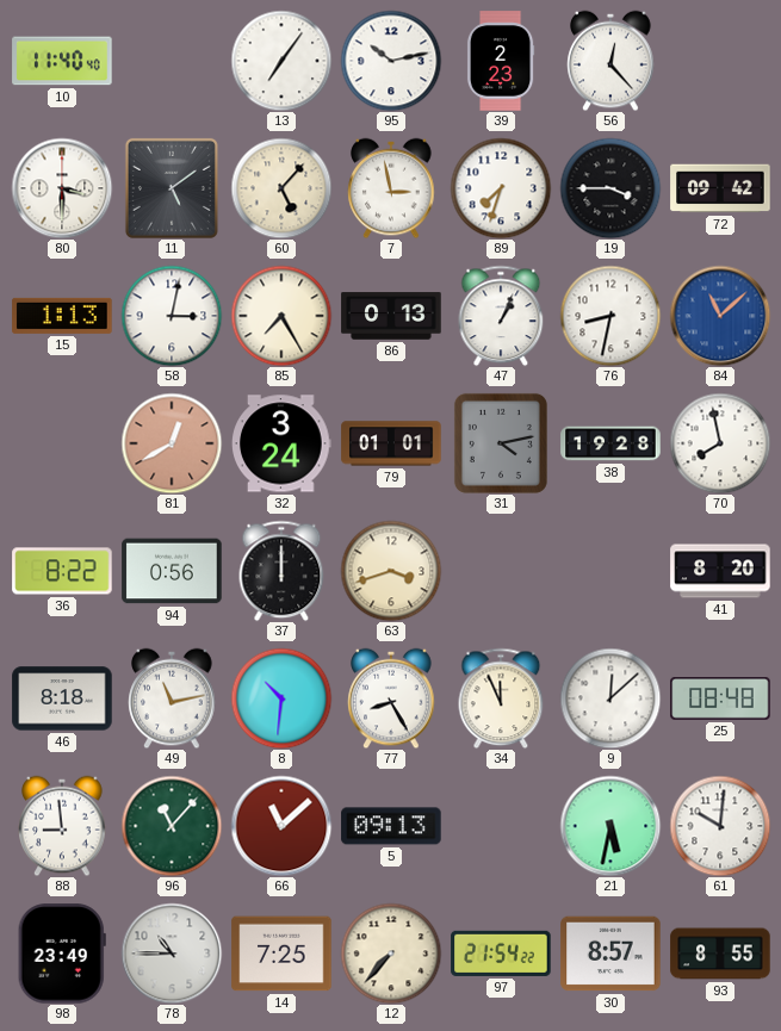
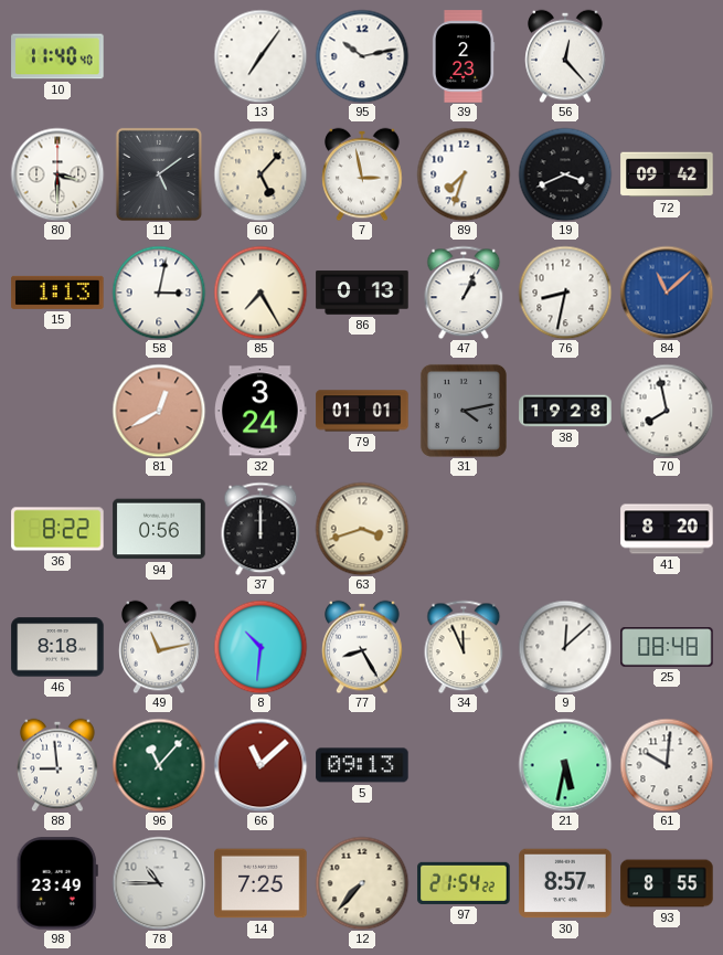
19: 3:45 -> 3:41 (565, 174)
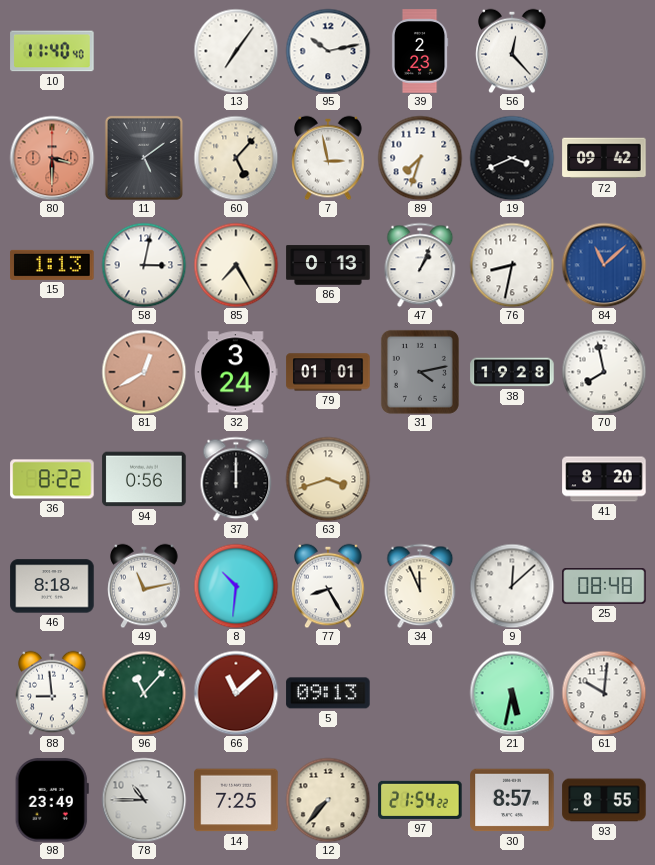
80 dial: white -> salmon (52, 158)
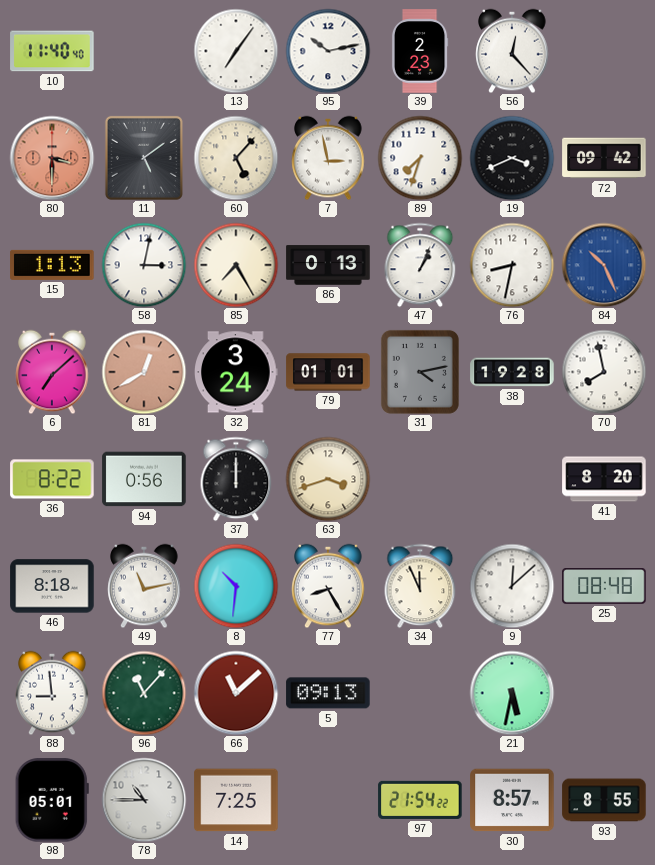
84: 11:08 -> 10:26 (604, 265)
6: none -> 7:08 (52, 372)
61: 10:01 -> none (604, 693)
98: 23:49 -> 05:01 (52, 800)
12: 7:37 -> none (328, 800)
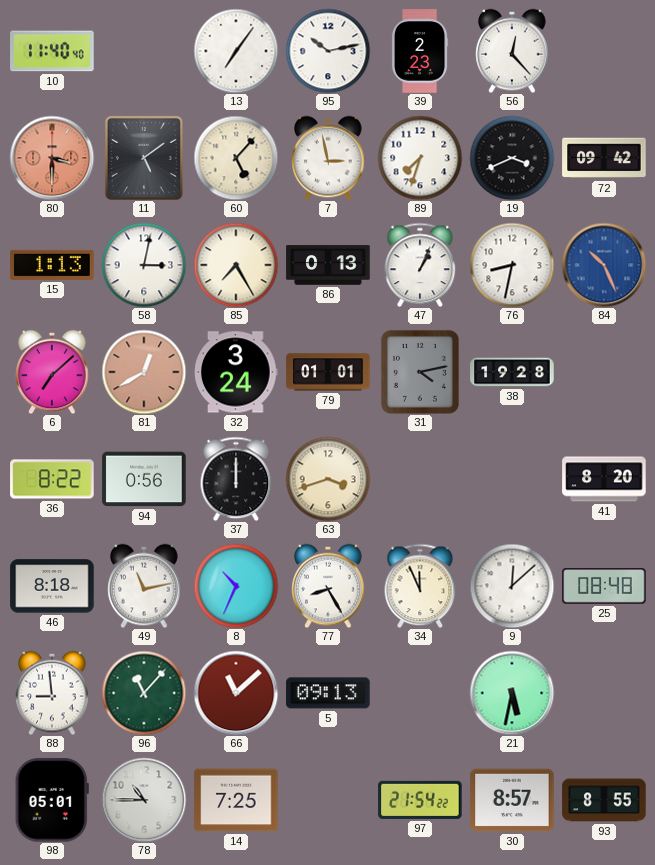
70: 7:58 -> none (604, 372)
8: 10:31 -> 10:34 (236, 586)
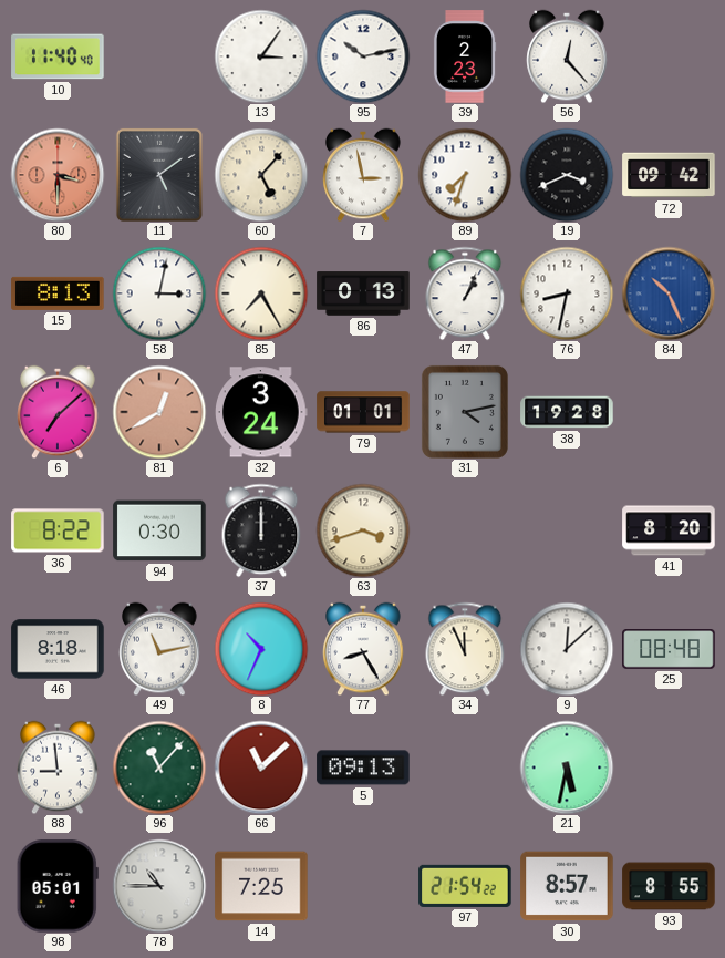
13: 7:06 -> 3:06 (261, 56)
15: 1:13 -> 8:13 (58, 293)
94: 0:56 -> 0:30 (159, 530)
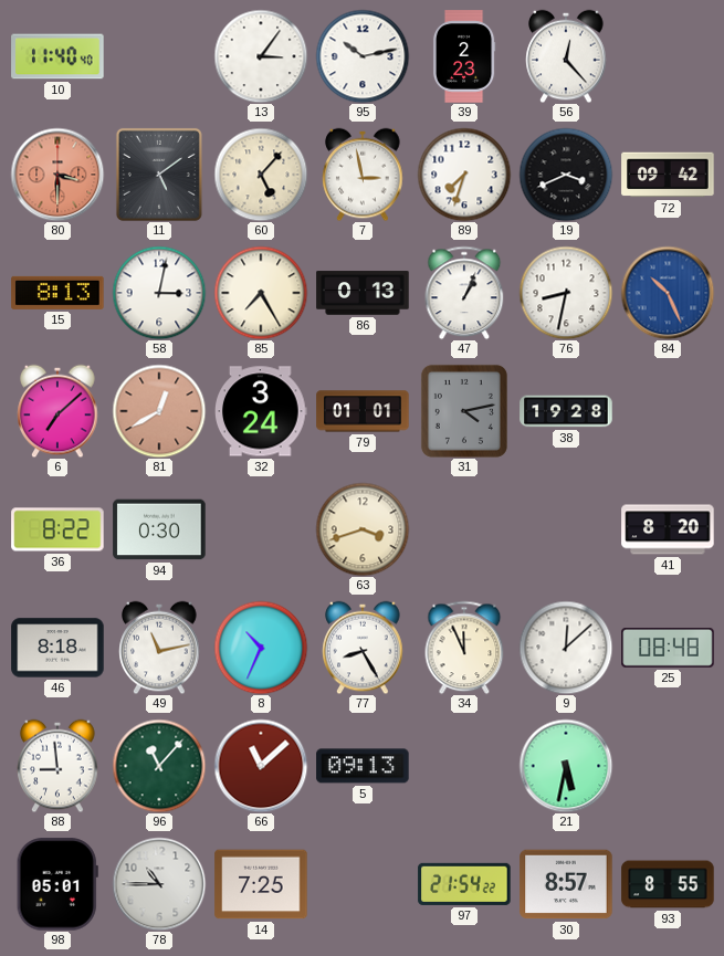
37: 12:00 -> none (261, 530)
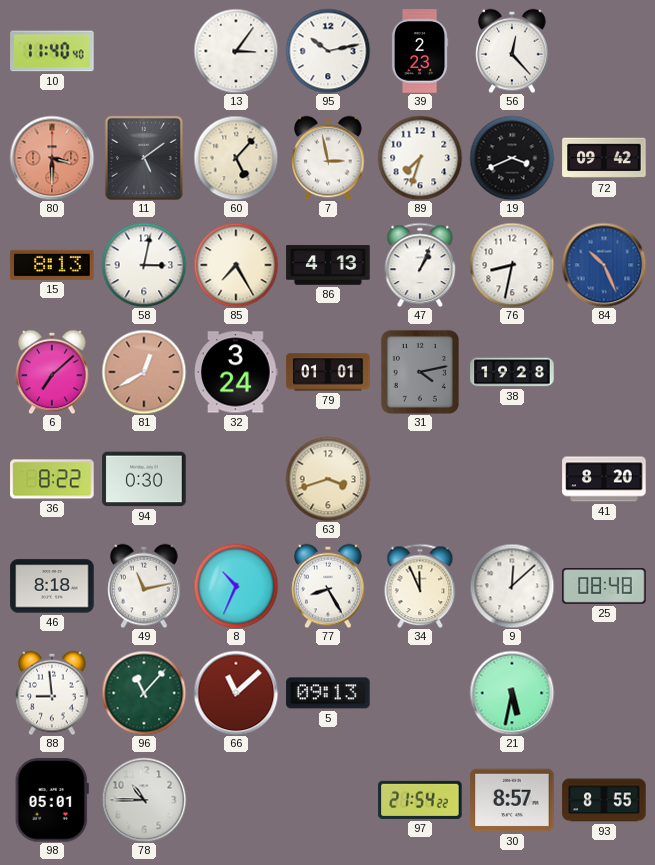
86: 0:13 -> 4:13 (328, 265)
14: 7:25 -> none (261, 884)
